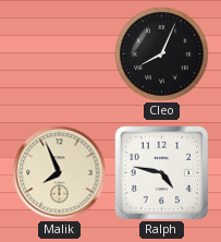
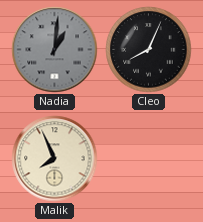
Nadia: none -> 1:01 (55, 50)
Ralph: 4:47 -> none (162, 173)
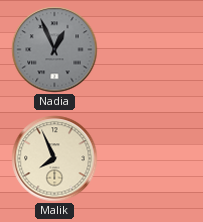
Nadia: 1:01 -> 12:56 (55, 50)
Cleo: 8:04 -> none (149, 50)
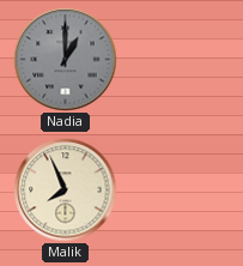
Nadia: 12:56 -> 1:00 (66, 60)
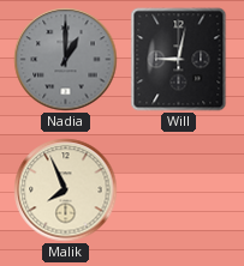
Will: none -> 9:02 (179, 60)
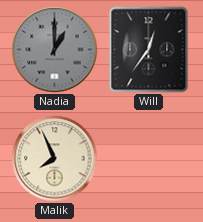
Will: 9:02 -> 12:36 (149, 50)
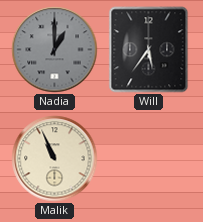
Will: 12:36 -> 5:36 (149, 50)
Malik: 7:56 -> 10:56 (55, 159)
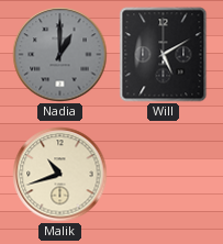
Will: 5:36 -> 5:10 (164, 55)
Malik: 10:56 -> 10:42 (60, 175)
